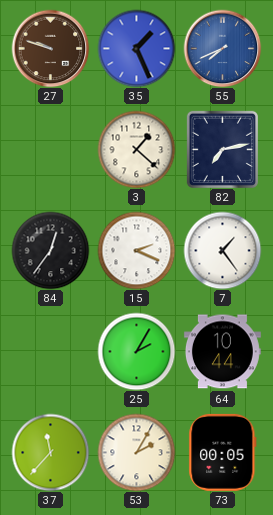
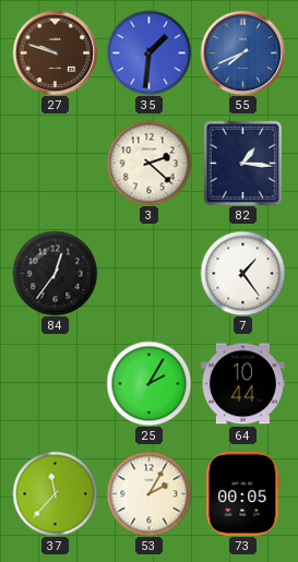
35: 1:26 -> 1:31 (148, 52)
3: 1:22 -> 2:22 (148, 163)
82: 7:13 -> 1:16 (242, 163)
15: 2:19 -> none (136, 250)
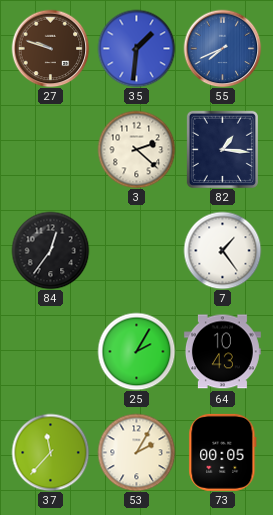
64: 10:44 -> 10:43 (222, 352)
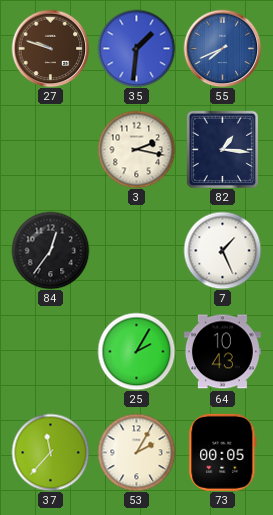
3: 2:22 -> 2:17 (136, 149)
7: 1:24 -> 1:26 (222, 250)
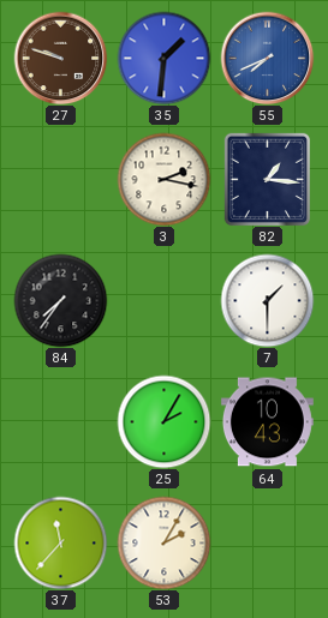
84: 12:36 -> 7:36 (60, 300)
7: 1:26 -> 1:30 (267, 300)
73: 00:05 -> none (223, 452)
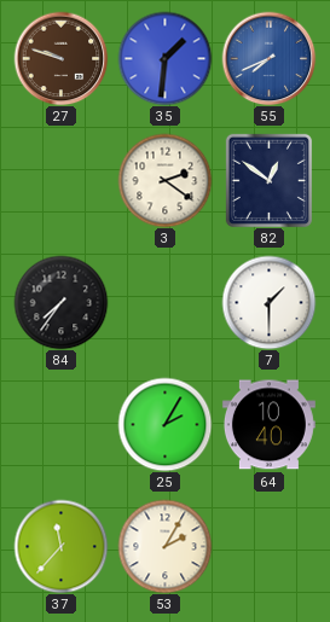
3: 2:17 -> 2:21 (164, 180)
82: 1:16 -> 12:51 (268, 180)
64: 10:43 -> 10:40 (268, 425)
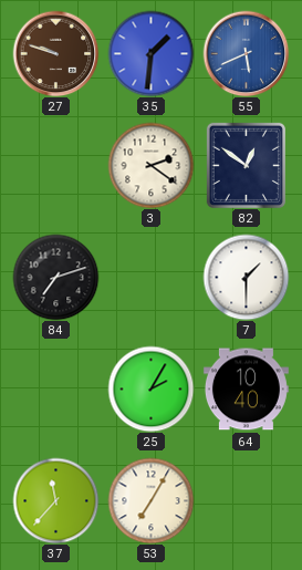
55: 7:41 -> 5:41 (246, 53)
84: 7:36 -> 7:12 (55, 277)
53: 2:05 -> 7:05 (150, 500)
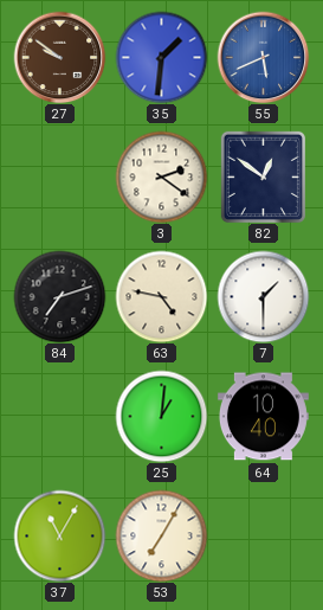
27: 9:48 -> 9:51 (59, 57)
63: none -> 4:47 (161, 296)
25: 2:05 -> 1:01 (161, 416)
37: 11:37 -> 11:05 (59, 535)
